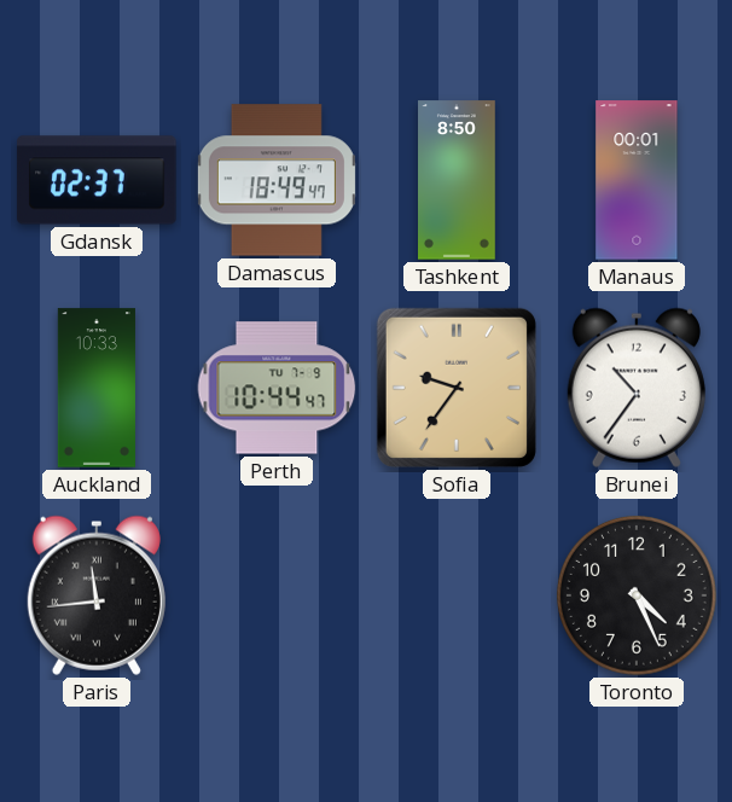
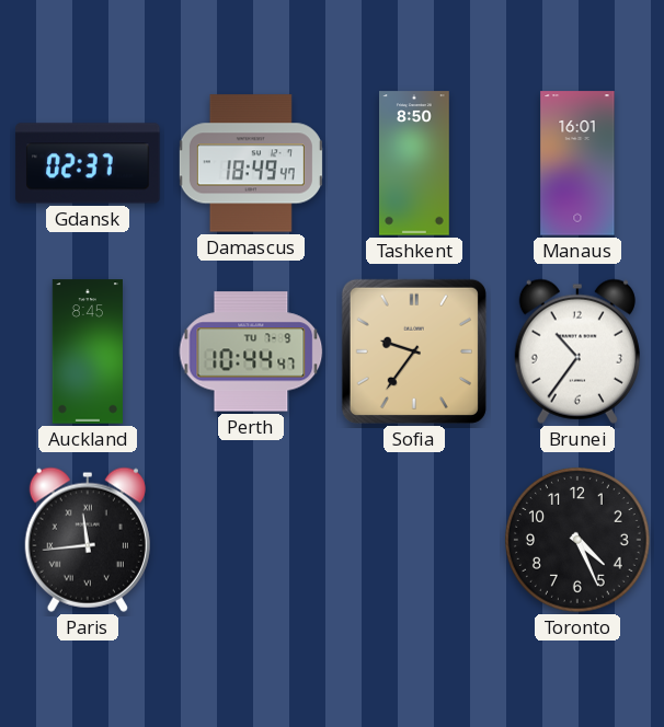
Manaus: 00:01 -> 16:01 (577, 163)
Auckland: 10:33 -> 8:45 (87, 351)
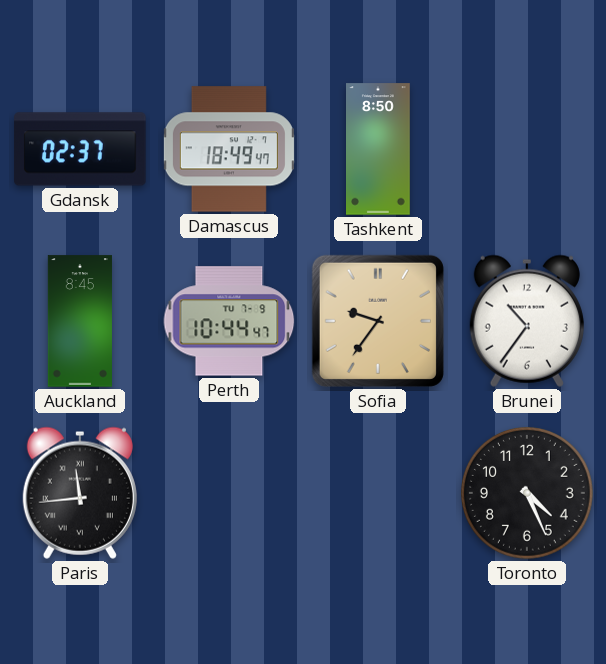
Manaus: 16:01 -> none (577, 163)
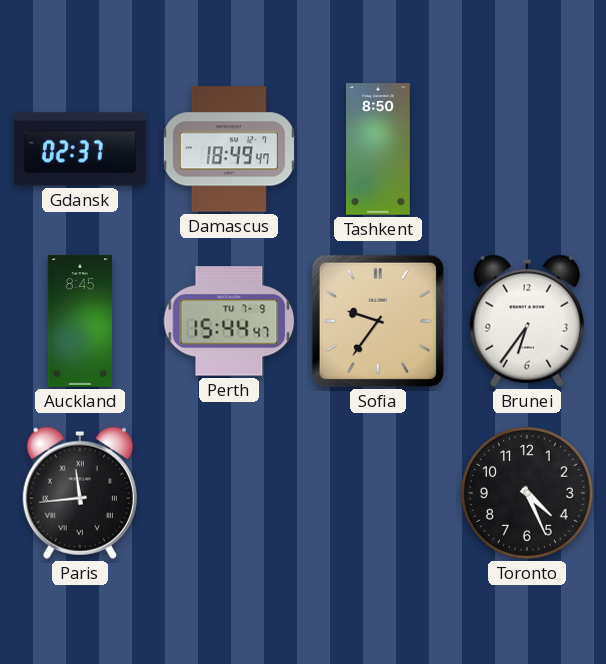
Perth: 10:44 -> 15:44 (229, 321)
Brunei: 10:36 -> 6:36 (527, 321)
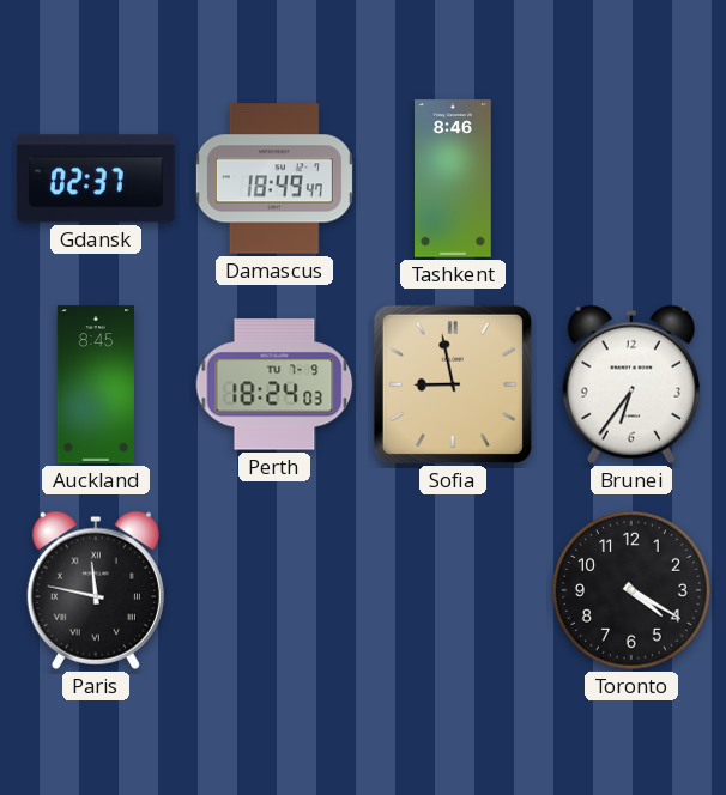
Tashkent: 8:50 -> 8:46 (454, 178)
Perth: 15:44 -> 18:24 (274, 384)
Sofia: 9:36 -> 8:58 (453, 384)
Paris: 11:44 -> 11:47 (96, 590)
Toronto: 4:26 -> 4:20 (631, 590)
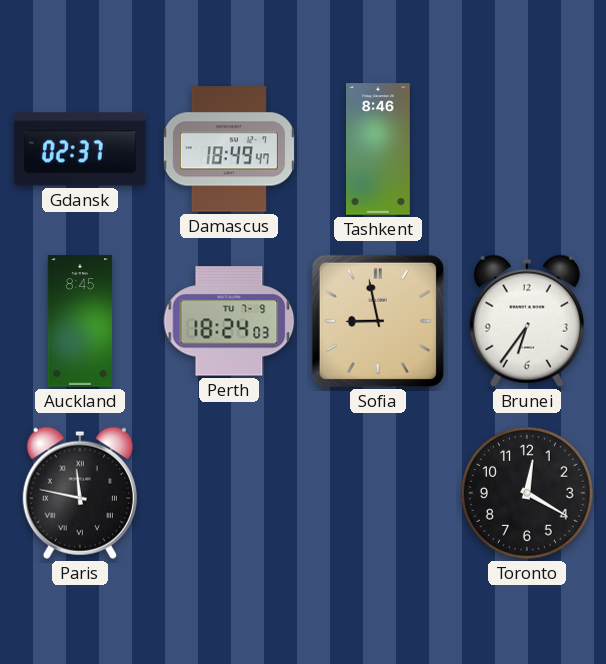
Toronto: 4:20 -> 12:20 (527, 493)
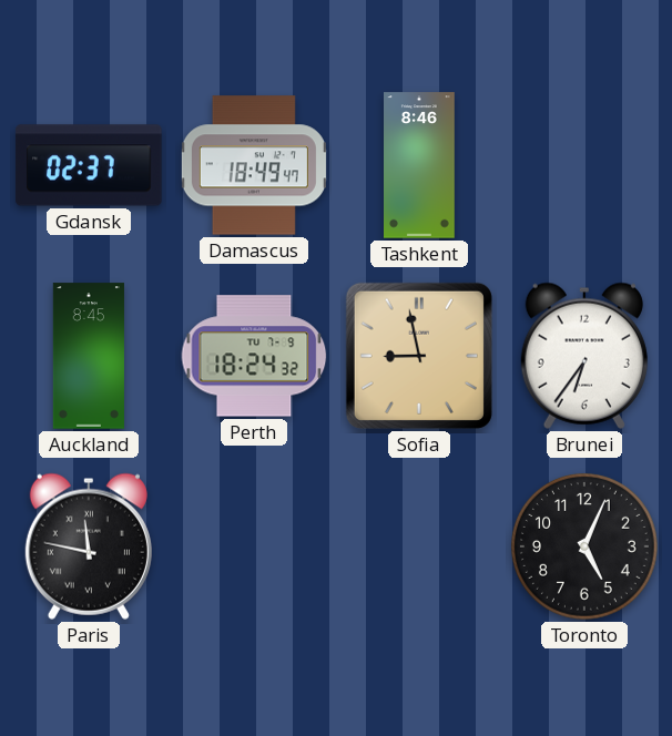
Perth: 18:24:03 -> 18:24:32 (254, 356)
Toronto: 12:20 -> 5:04 (584, 546)
